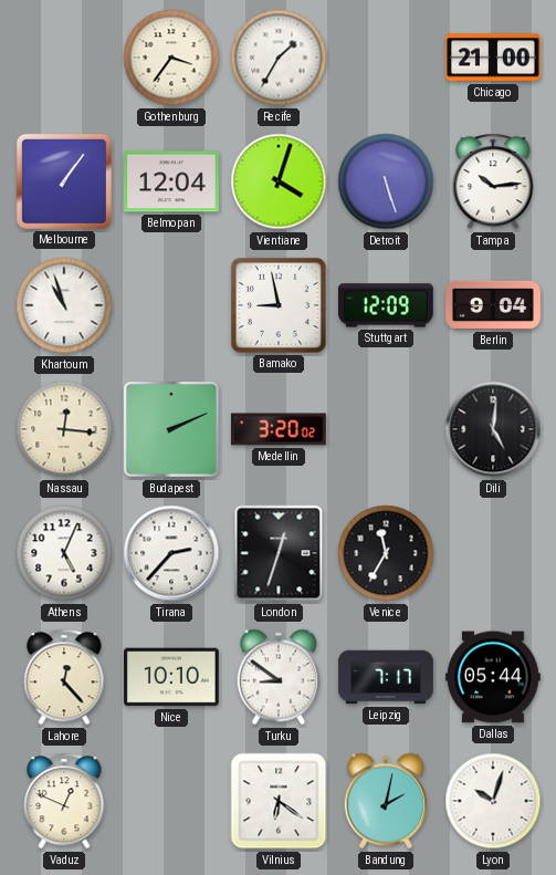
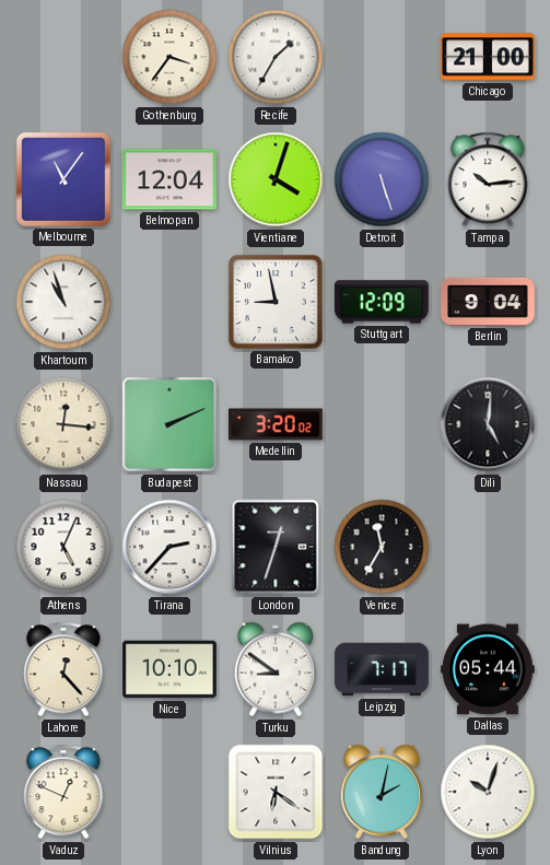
Melbourne: 1:06 -> 11:06 (63, 179)
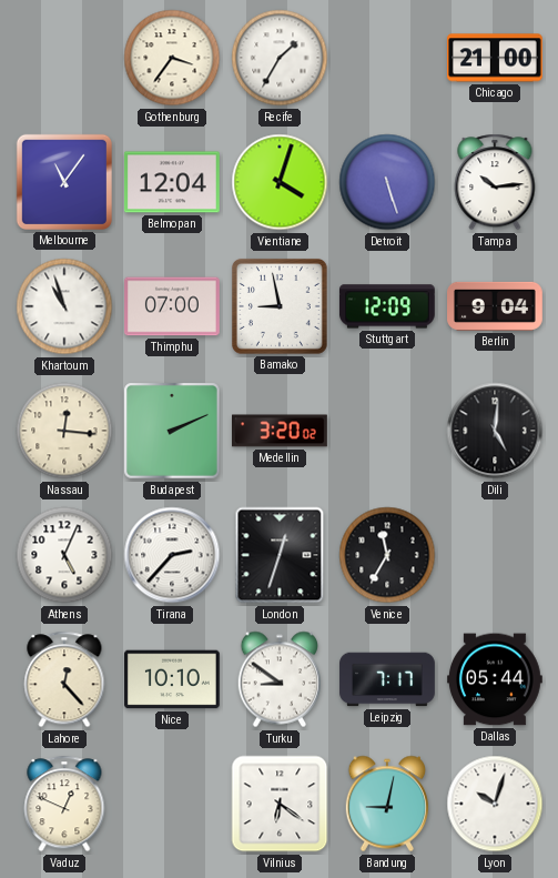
Thimphu: none -> 07:00 (173, 306)
Bandung: 2:02 -> 9:02 (387, 804)
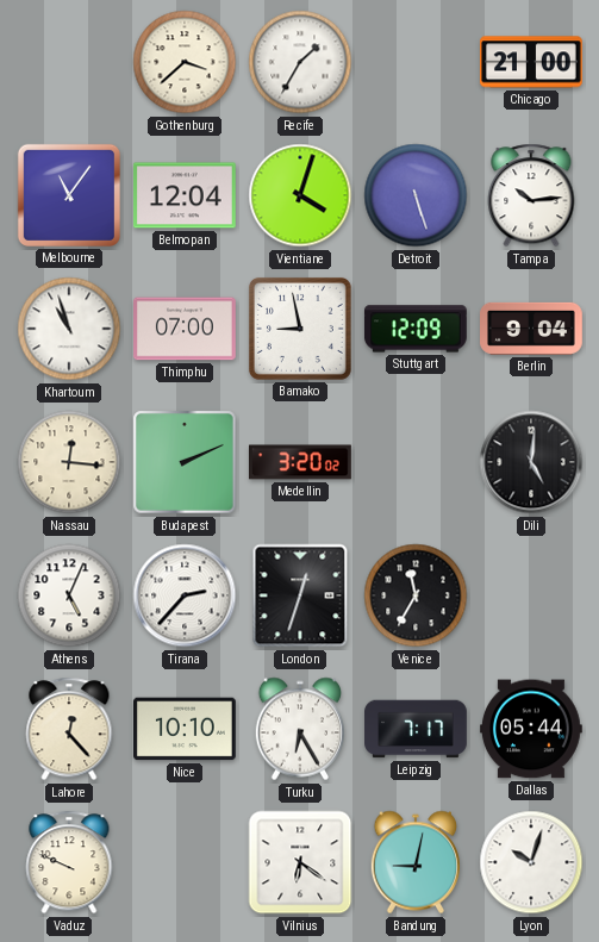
Gothenburg: 3:36 -> 3:38 (185, 62)
Turku: 8:51 -> 6:25 (300, 729)
Vaduz: 12:49 -> 9:49 (69, 862)
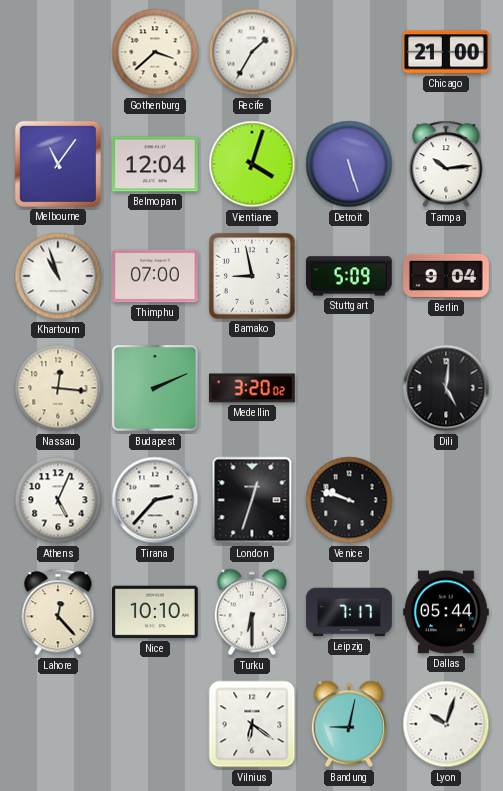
Stuttgart: 12:09 -> 5:09 (349, 276)
Venice: 11:35 -> 9:48 (349, 500)
Turku: 6:25 -> 6:30 (252, 612)
Vaduz: 9:49 -> none (69, 862)
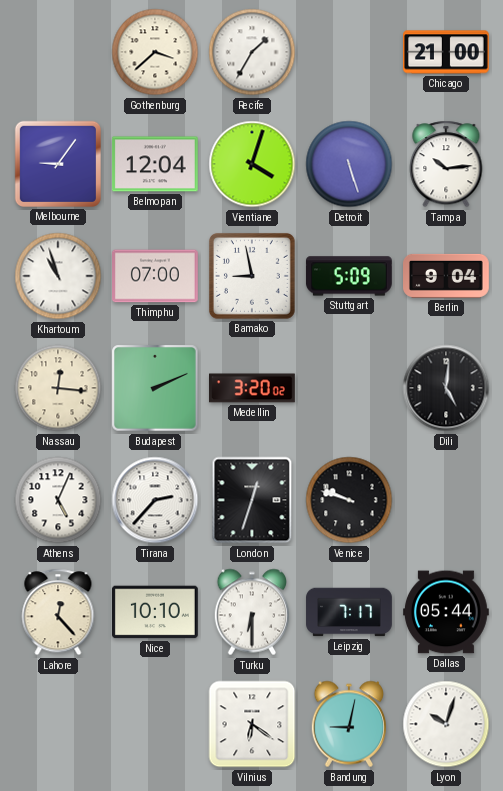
Melbourne: 11:06 -> 9:06 (58, 164)
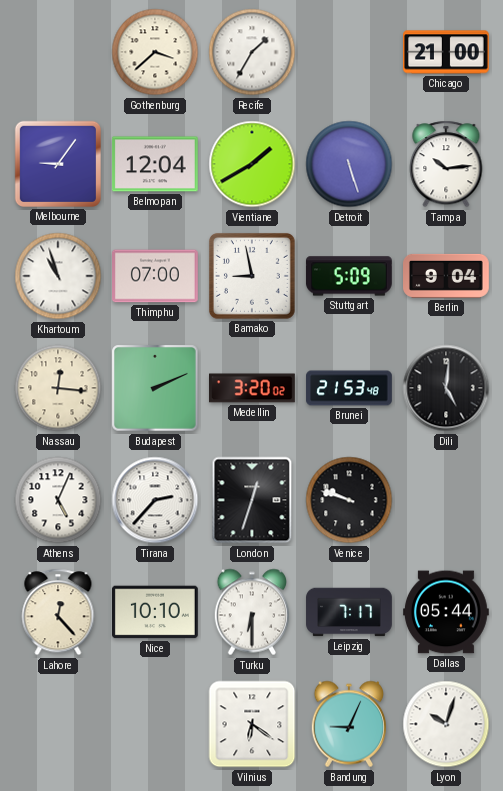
Vientiane: 4:03 -> 1:40 (252, 164)
Brunei: none -> 21:53 (349, 388)
Bandung: 9:02 -> 9:04 (349, 724)
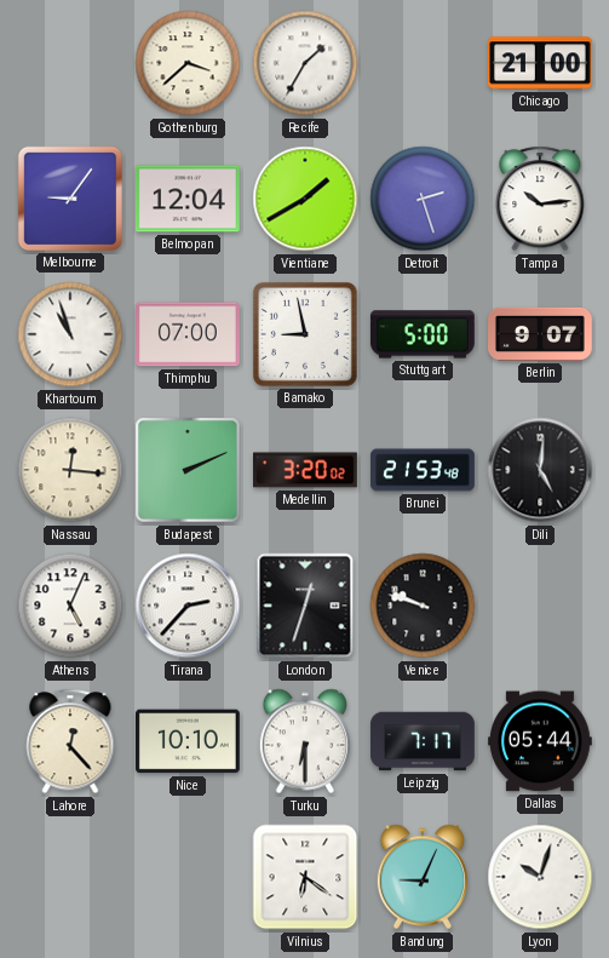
Detroit: 5:27 -> 2:27 (423, 199)
Stuttgart: 5:09 -> 5:00 (423, 334)
Berlin: 9:04 -> 9:07 (541, 334)
